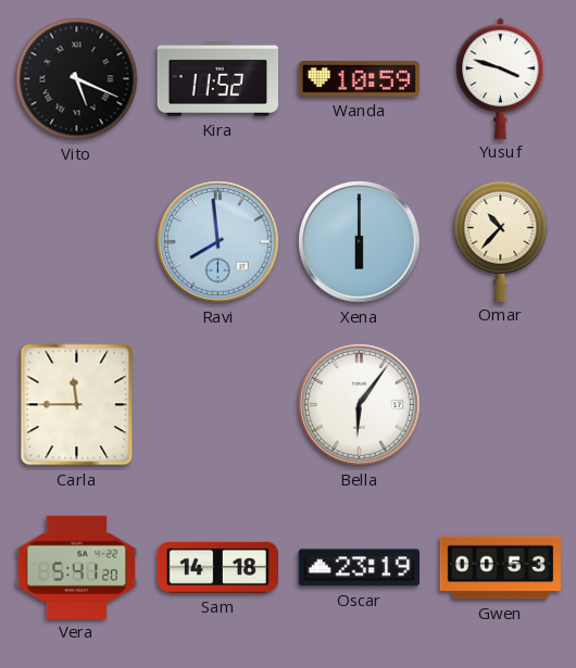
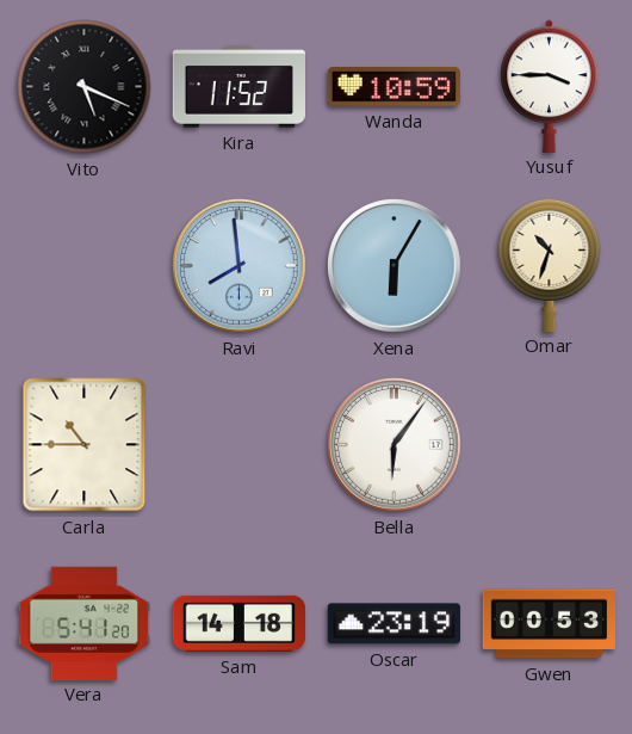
Yusuf: 3:48 -> 3:45 (550, 86)
Xena: 6:00 -> 6:05 (395, 266)
Omar: 10:37 -> 10:33 (550, 264)
Carla: 11:45 -> 10:45 (85, 445)
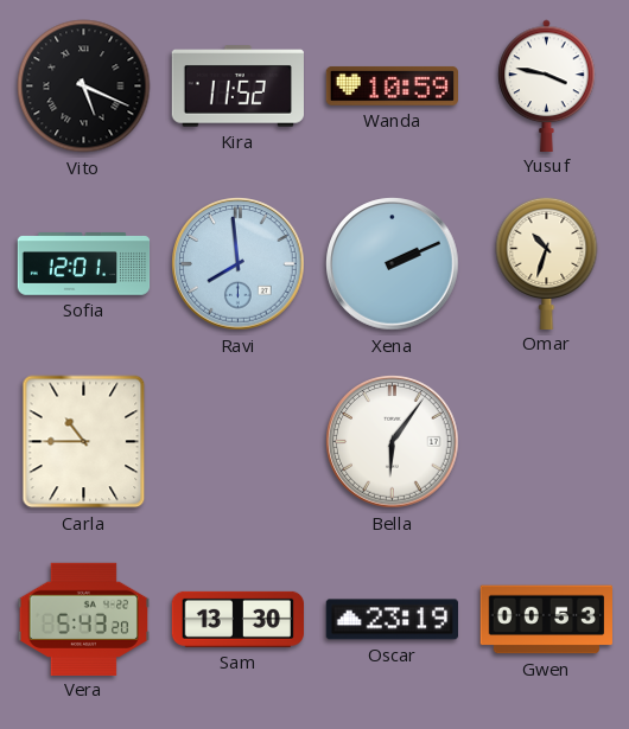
Yusuf: 3:45 -> 3:47 (547, 85)
Sofia: none -> 12:01 (84, 264)
Xena: 6:05 -> 2:11 (393, 264)
Vera: 5:41 -> 5:43 (83, 619)
Sam: 14:18 -> 13:30 (237, 619)
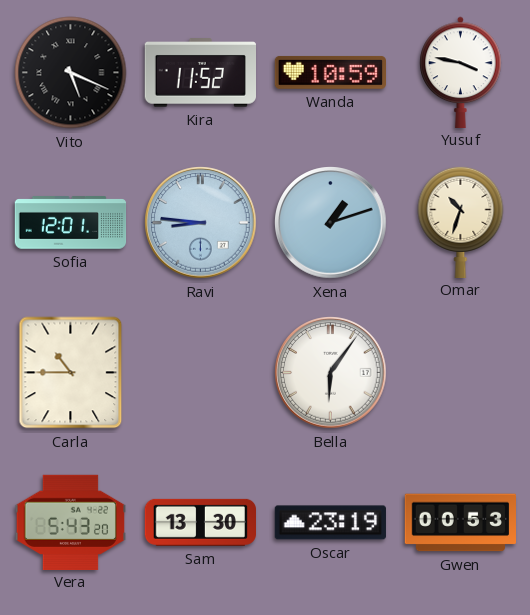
Ravi: 7:59 -> 8:46 (201, 223)
Xena: 2:11 -> 1:12 (331, 223)
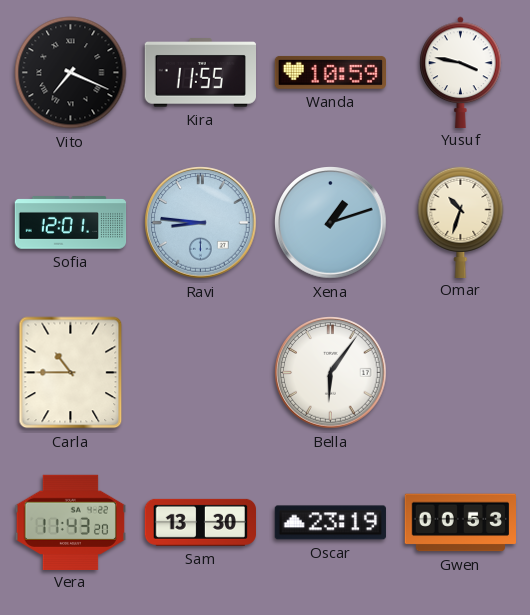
Vito: 5:19 -> 7:19 (71, 73)
Kira: 11:52 -> 11:55 (200, 73)
Vera: 5:43 -> 11:43 (70, 522)
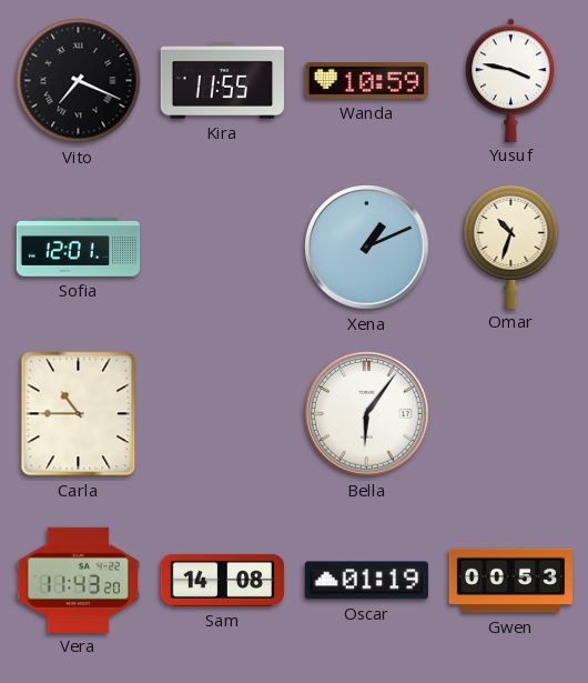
Ravi: 8:46 -> none (201, 223)
Xena: 1:12 -> 1:11 (367, 248)
Sam: 13:30 -> 14:08 (222, 580)
Oscar: 23:19 -> 01:19 (366, 581)
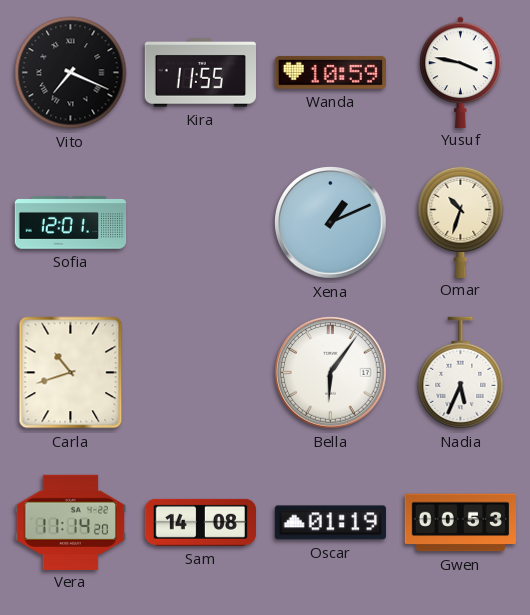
Carla: 10:45 -> 10:42 (71, 373)
Nadia: none -> 5:34 (461, 373)
Vera: 11:43 -> 11:14 (70, 522)
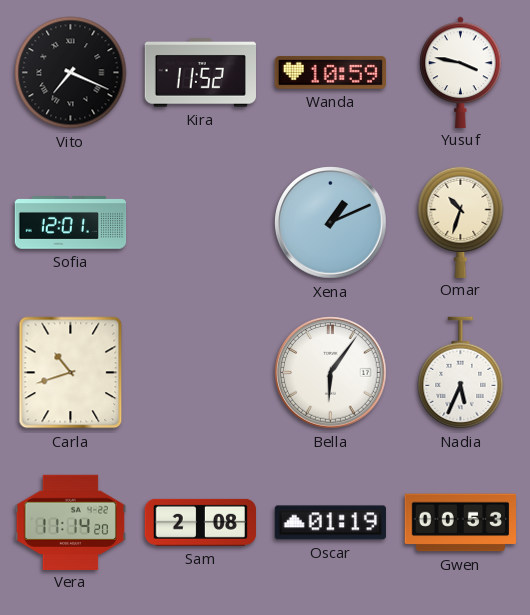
Kira: 11:55 -> 11:52 (200, 73)
Sam: 14:08 -> 2:08 (200, 522)
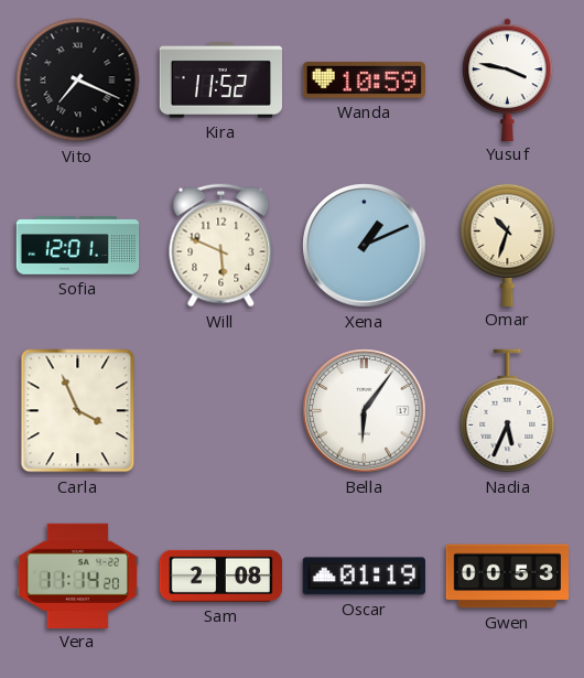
Will: none -> 5:49 (221, 246)
Carla: 10:42 -> 3:56 (78, 411)
